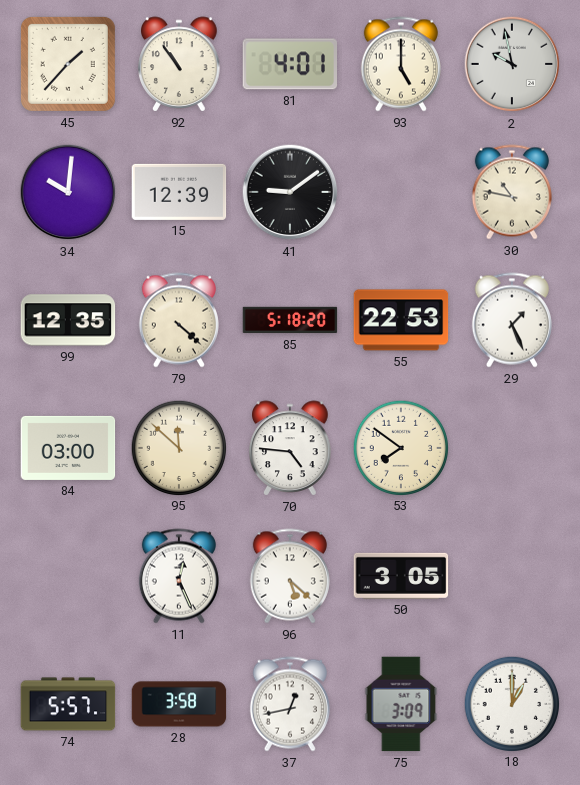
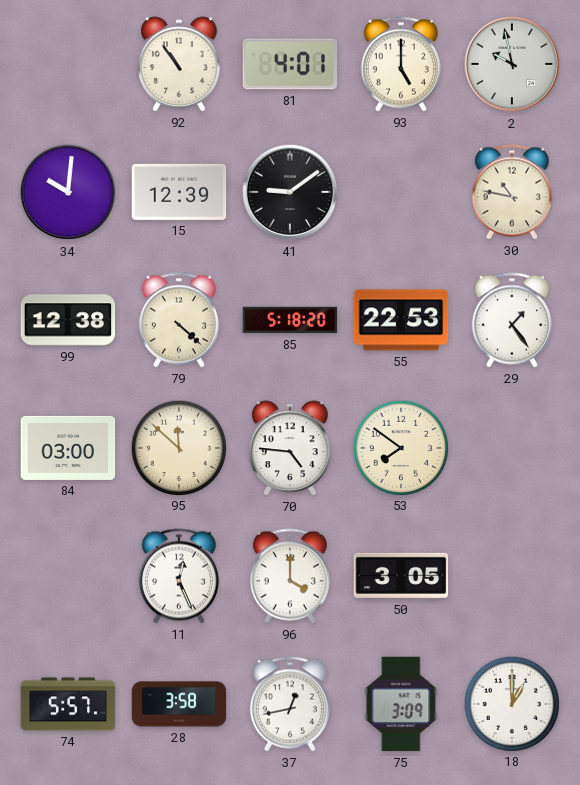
45: 1:37 -> none (68, 64)
99: 12:35 -> 12:38 (68, 320)
29: 1:26 -> 1:24 (512, 320)
96: 5:22 -> 4:00 (290, 576)
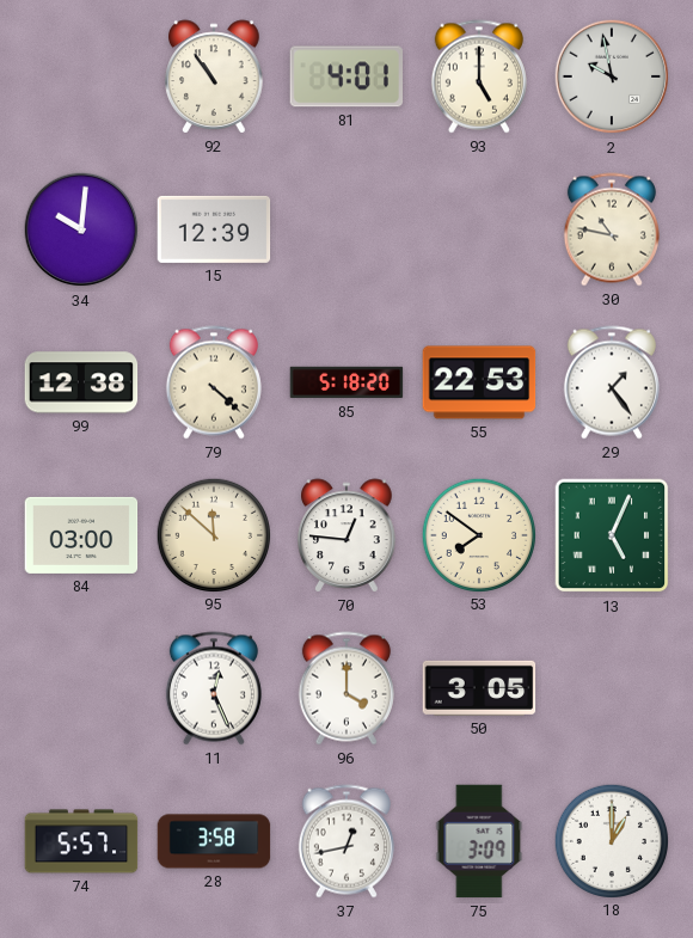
41: 9:09 -> none (290, 192)
70: 4:46 -> 12:46 (346, 535)
13: none -> 5:04 (612, 535)
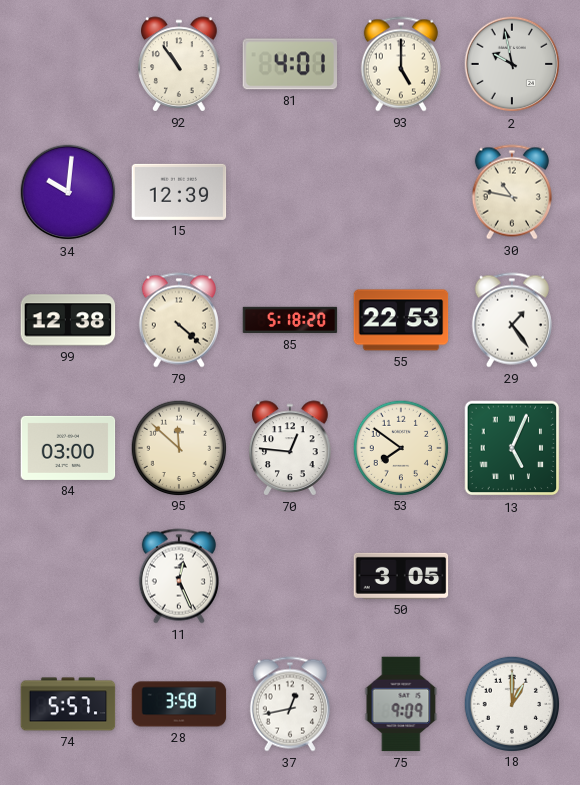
96: 4:00 -> none (346, 688)
75: 3:09 -> 9:09 (401, 704)
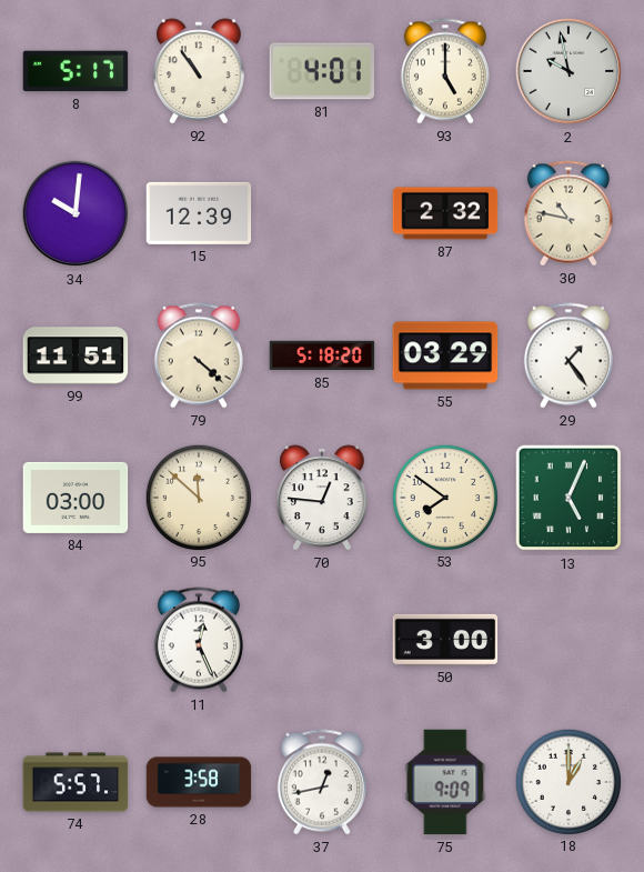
8: none -> 5:17 (76, 71)
87: none -> 2:32 (445, 213)
99: 12:38 -> 11:51 (76, 355)
55: 22:53 -> 03:29 (445, 355)
50: 3:05 -> 3:00 (445, 640)
